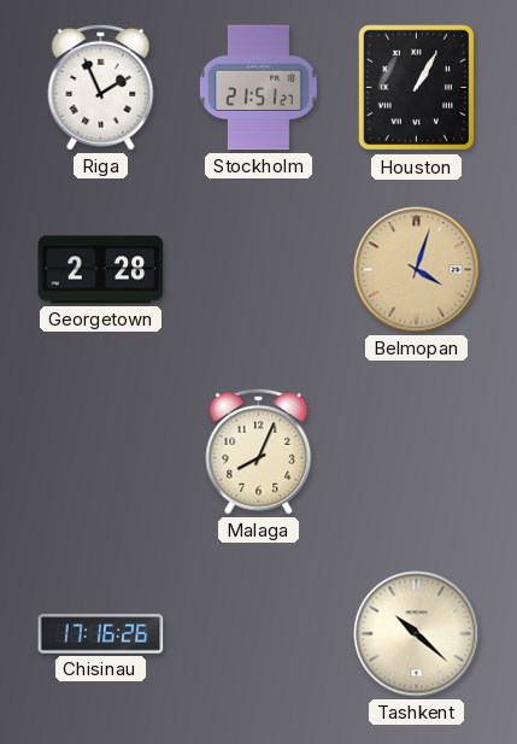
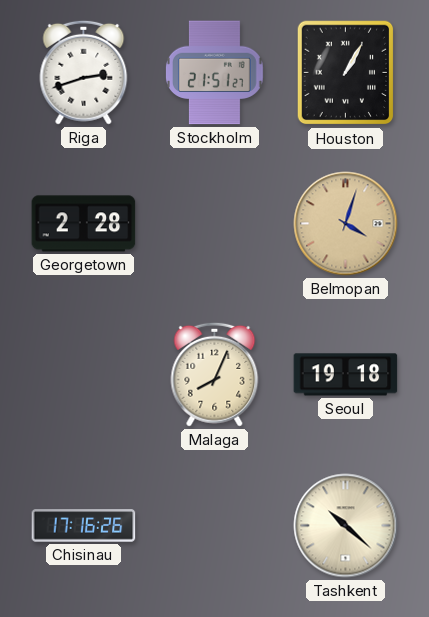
Riga: 1:56 -> 2:42 (84, 72)
Seoul: none -> 19:18 (346, 375)
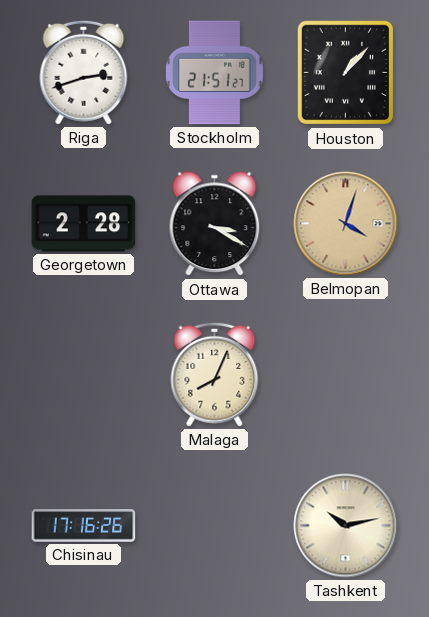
Houston: 1:05 -> 1:07 (346, 73)
Ottawa: none -> 3:20 (215, 224)
Seoul: 19:18 -> none (346, 375)
Tashkent: 10:22 -> 10:13 (346, 526)
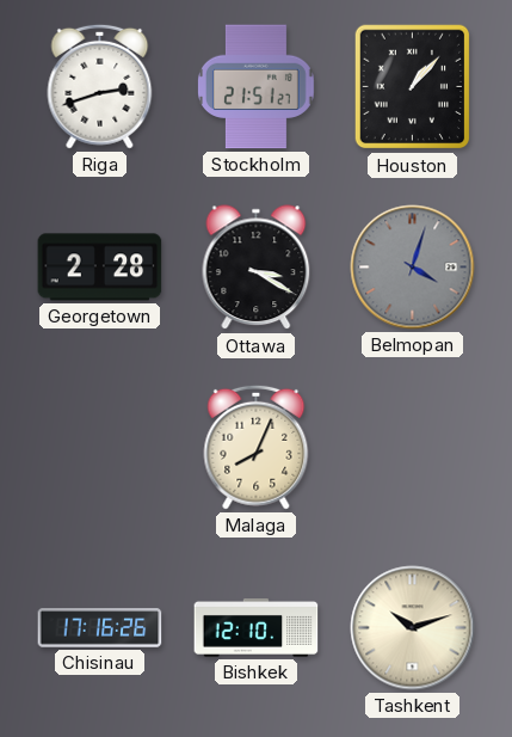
Belmopan dial: champagne -> grey (413, 268)
Bishkek: none -> 12:10 (257, 627)
Tashkent: 10:13 -> 10:12 (413, 628)
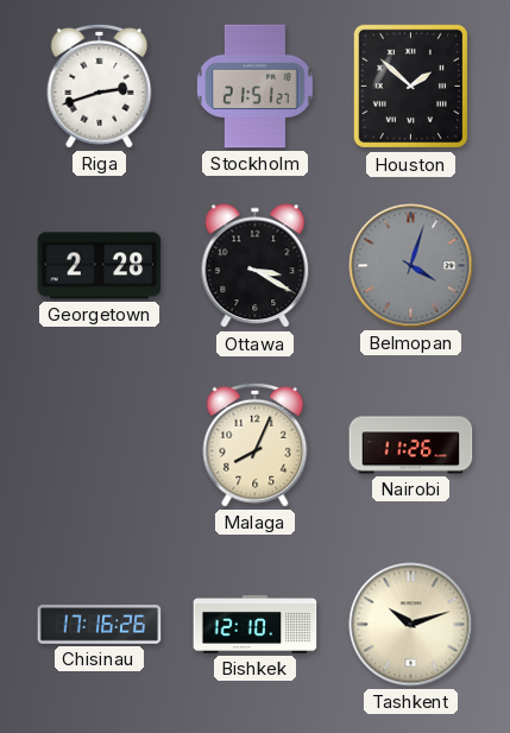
Houston: 1:07 -> 1:52 (411, 87)
Nairobi: none -> 11:26 (411, 446)
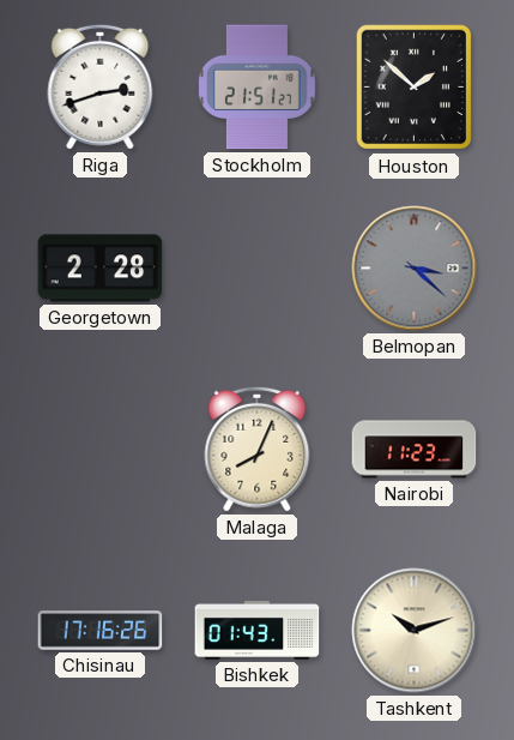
Ottawa: 3:20 -> none (256, 266)
Belmopan: 4:03 -> 3:22 (415, 269)
Nairobi: 11:26 -> 11:23 (415, 450)
Bishkek: 12:10 -> 01:43 (258, 630)
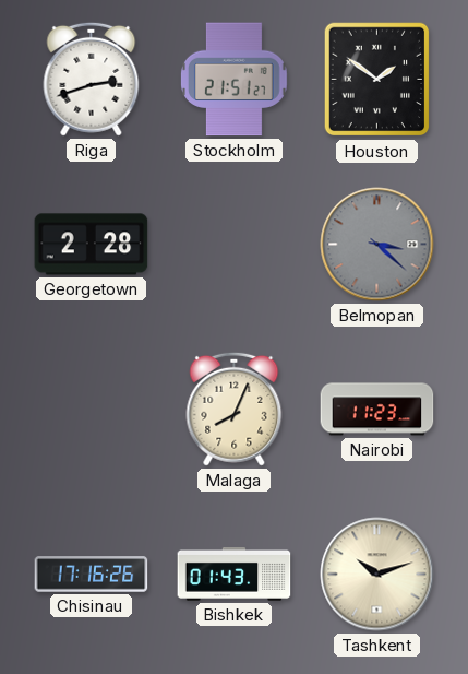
Houston: 1:52 -> 1:51 (377, 80)
